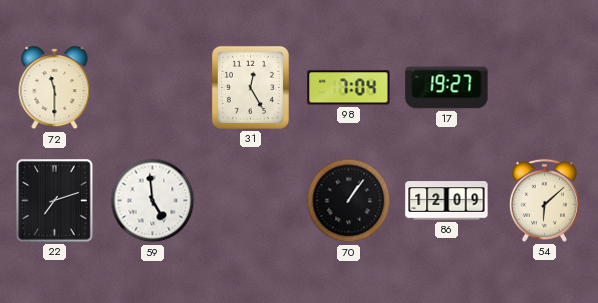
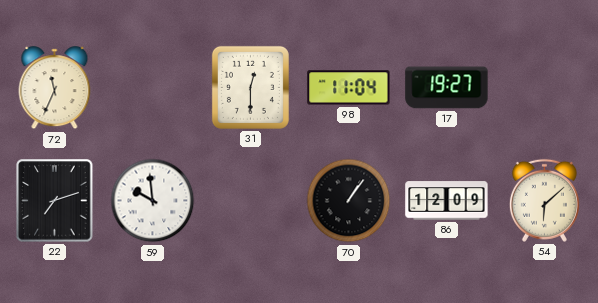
72: 11:30 -> 11:34 (55, 88)
31: 12:25 -> 12:30 (250, 87)
98: 7:04 -> 11:04 (349, 88)
59: 4:59 -> 9:59 (153, 201)
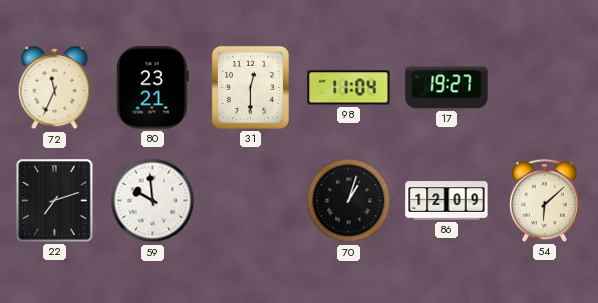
80: none -> 23:21 (152, 88)
70: 1:06 -> 1:03 (349, 201)
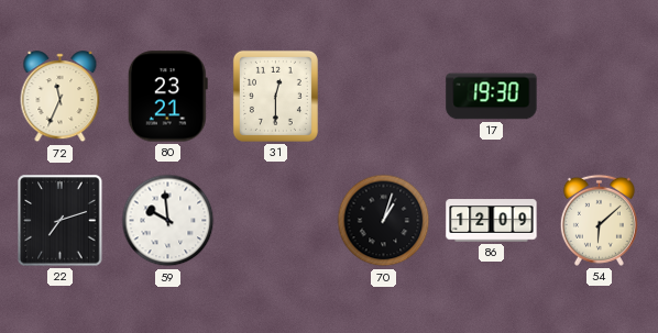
98: 11:04 -> none (349, 88)
17: 19:27 -> 19:30 (492, 97)
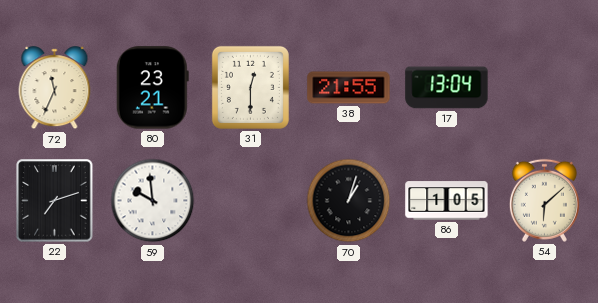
38: none -> 21:55 (349, 88)
17: 19:30 -> 13:04 (447, 88)
86: 12:09 -> 1:05 (447, 201)
